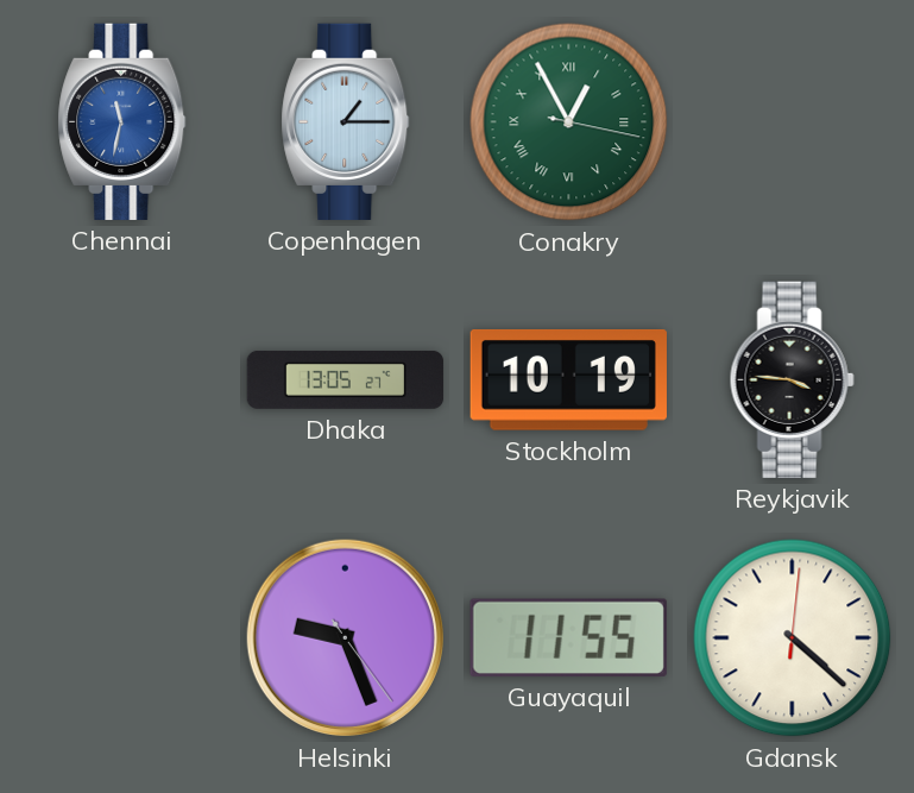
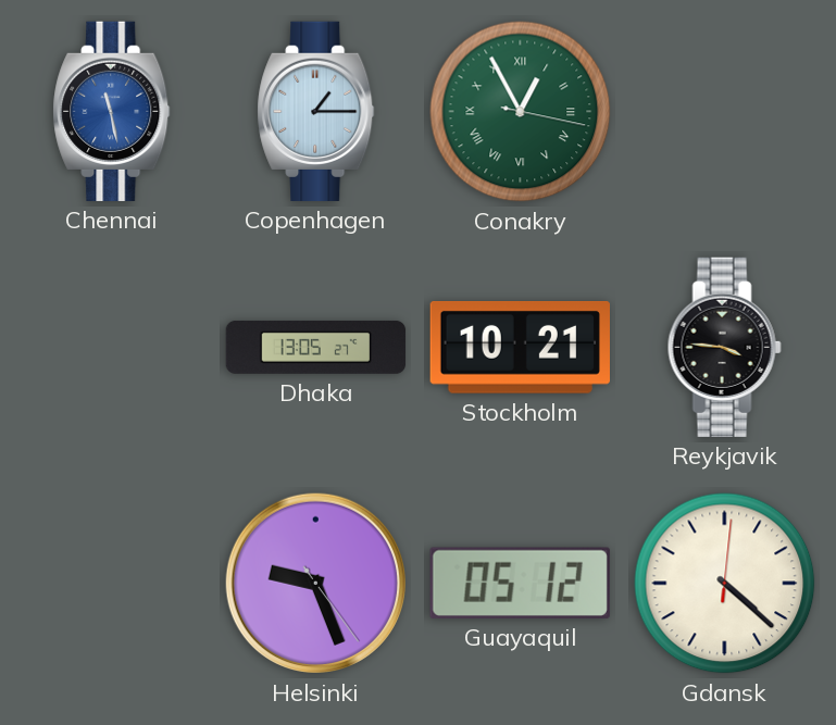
Chennai: 11:32 -> 11:28 (112, 111)
Stockholm: 10:19 -> 10:21 (520, 348)
Guayaquil: 11:55 -> 05:12 (520, 583)
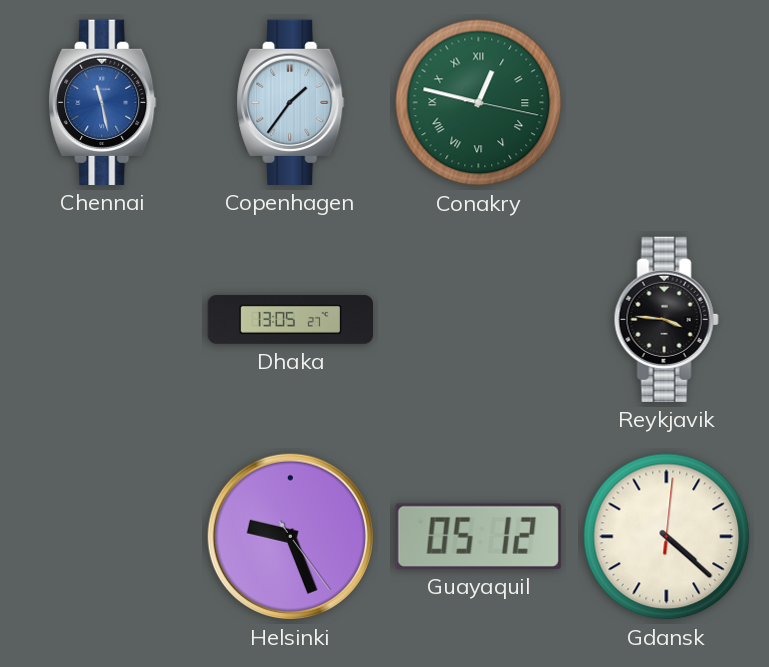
Copenhagen: 1:15 -> 1:36 (291, 102)
Conakry: 12:55 -> 12:47 (479, 103)
Stockholm: 10:21 -> none (520, 348)
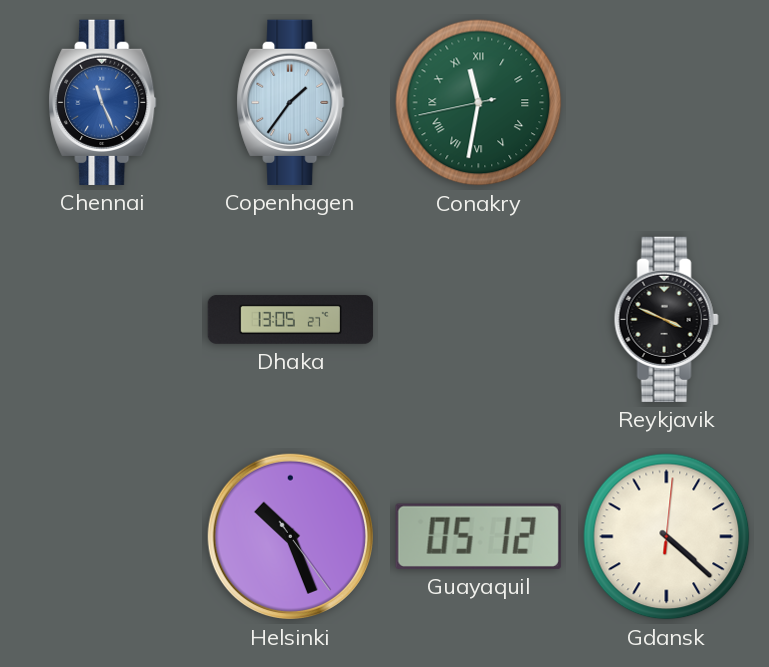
Chennai: 11:28 -> 11:26 (103, 102)
Conakry: 12:47 -> 11:31 (479, 103)
Reykjavik: 3:46 -> 3:49 (666, 319)
Helsinki: 9:26 -> 10:26 (290, 536)
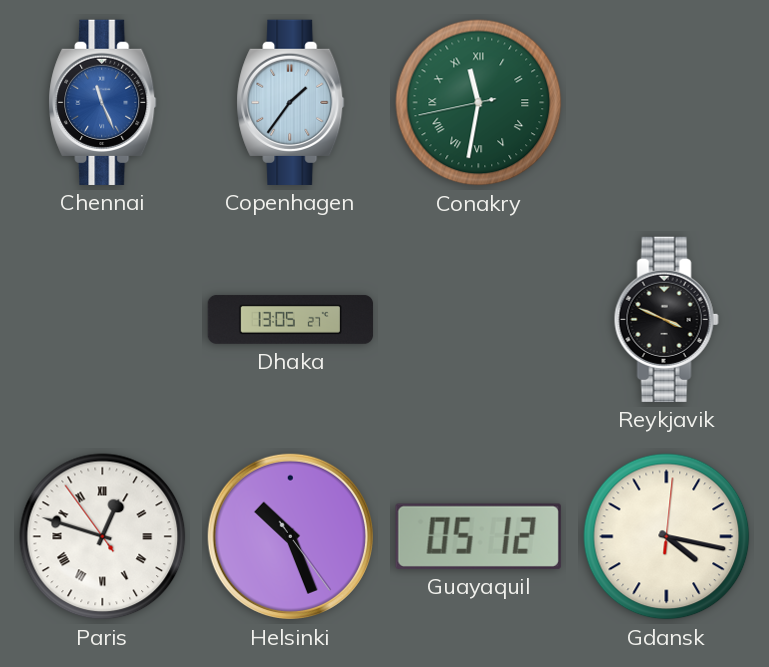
Paris: none -> 12:47 (103, 537)
Gdansk: 4:22 -> 4:17 (667, 537)
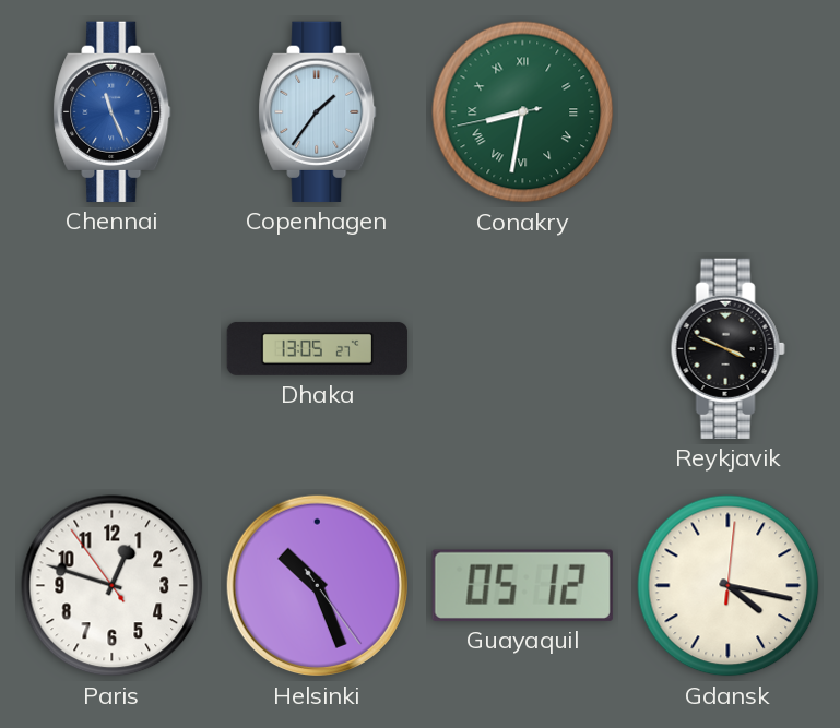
Conakry: 11:31 -> 8:31 (523, 112)
Paris numerals: Roman -> Arabic (113, 586)
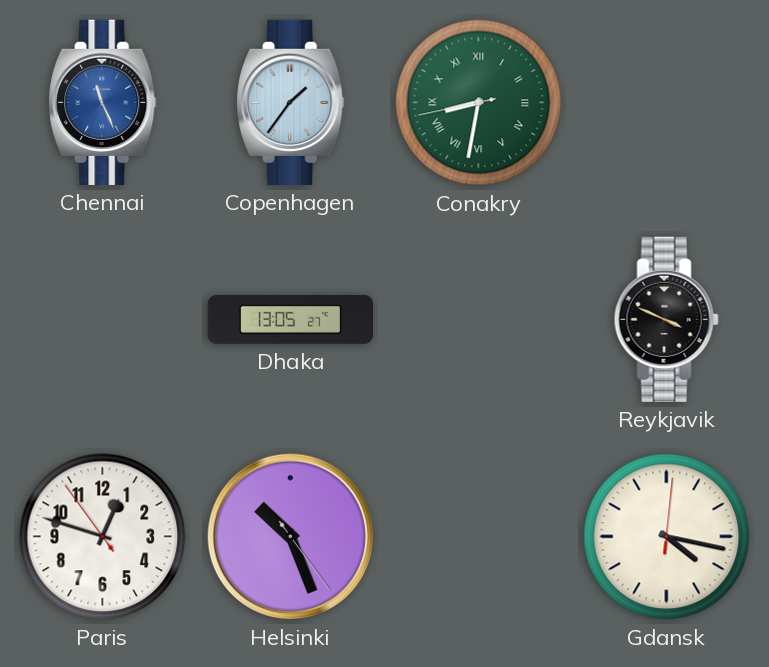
Guayaquil: 05:12 -> none (522, 585)
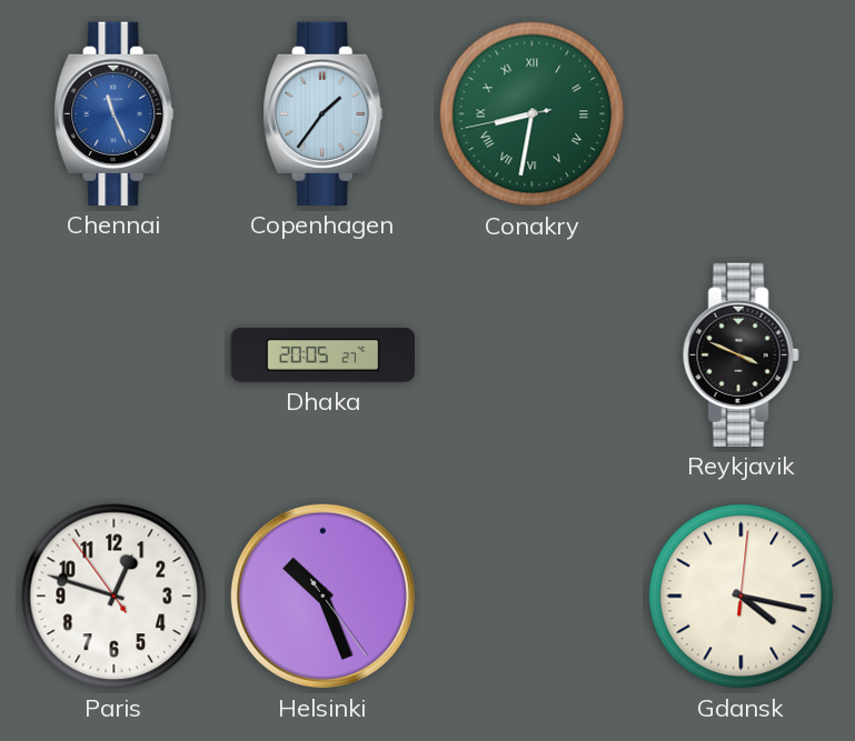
Dhaka: 13:05 -> 20:05 (324, 354)
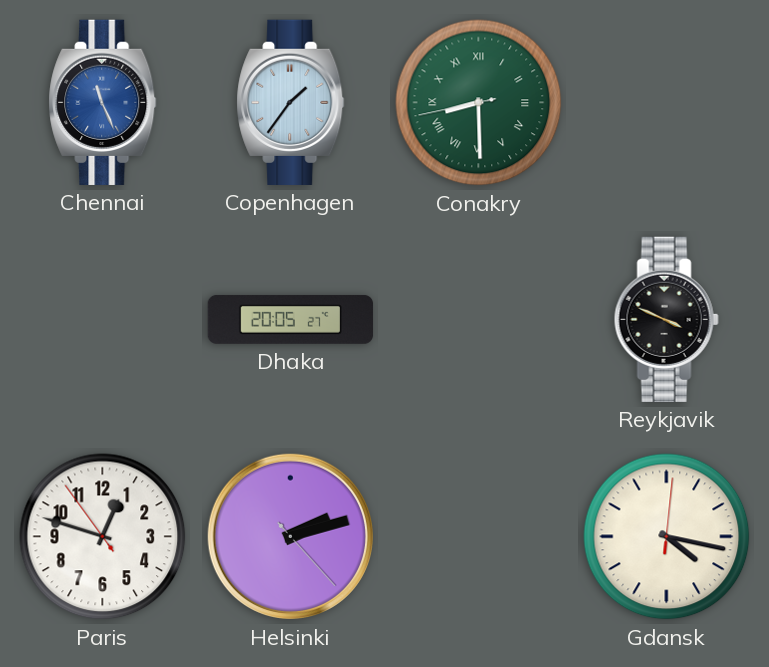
Conakry: 8:31 -> 8:29 (479, 103)
Helsinki: 10:26 -> 2:12 (290, 536)
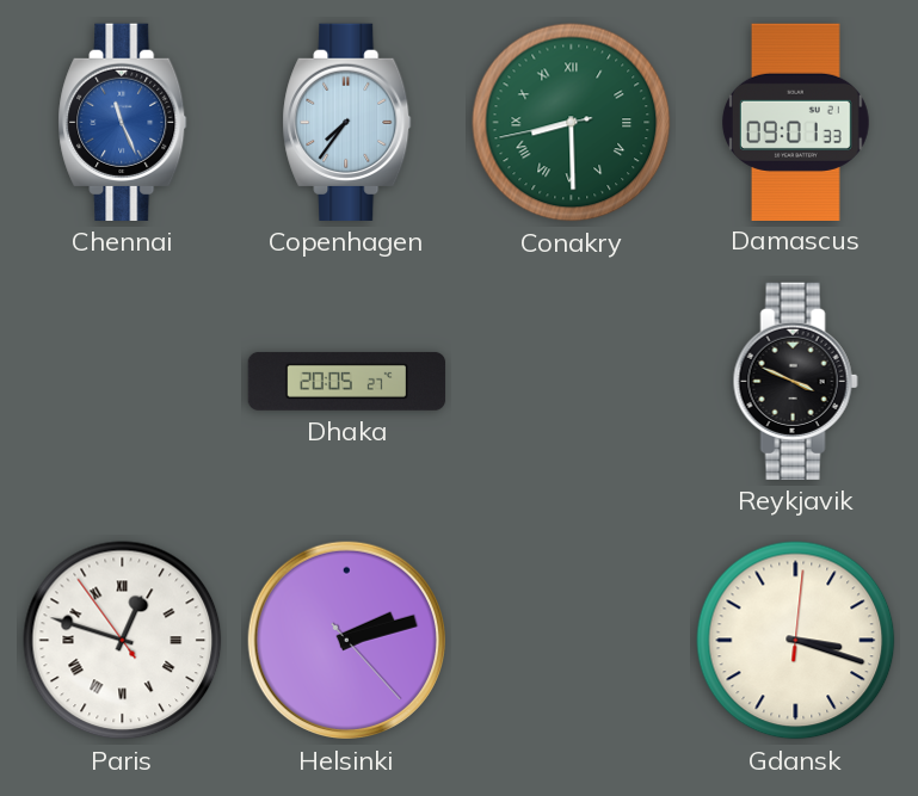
Copenhagen: 1:36 -> 7:36 (347, 122)
Damascus: none -> 09:01 (796, 122)
Paris numerals: Arabic -> Roman (123, 641)
Gdansk: 4:17 -> 3:18 (796, 641)
